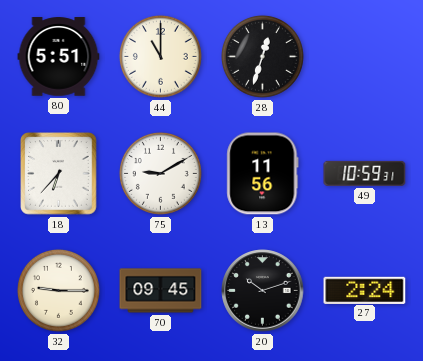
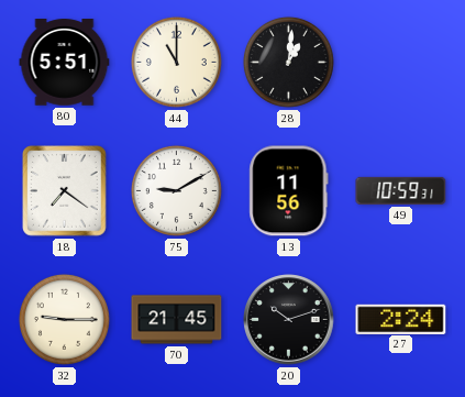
28: 12:33 -> 1:01 (288, 62)
18: 6:37 -> 7:21 (65, 191)
70: 09:45 -> 21:45 (177, 320)
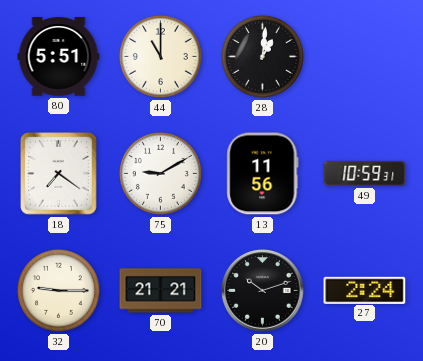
70: 21:45 -> 21:21 (161, 291)
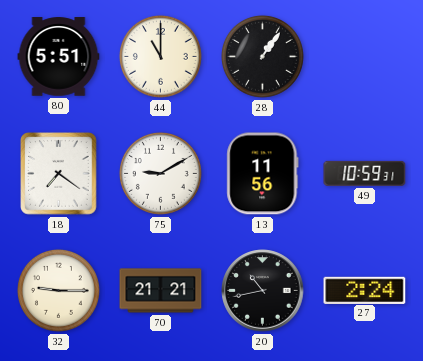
28: 1:01 -> 1:06 (262, 56)
20: 10:12 -> 10:43 (263, 291)
